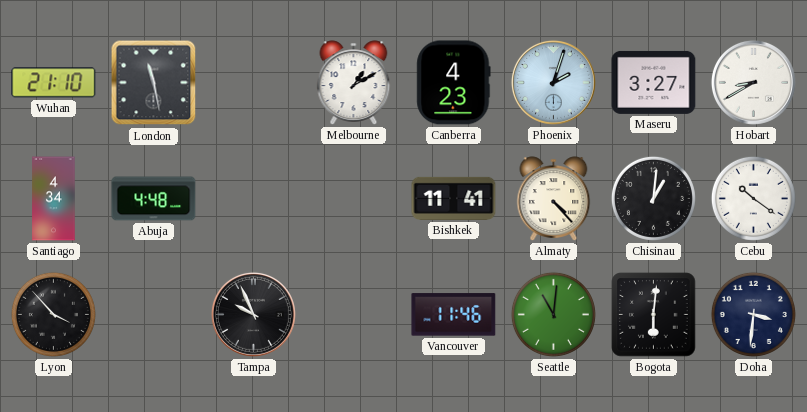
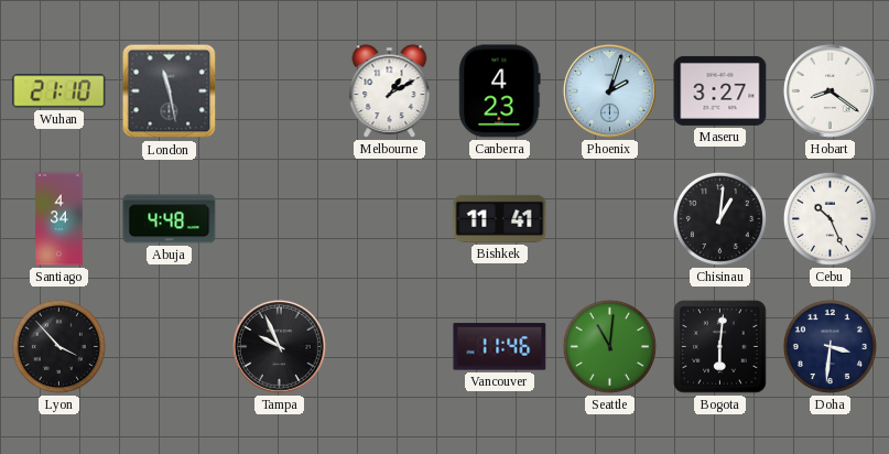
Hobart: 8:40 -> 8:21 (830, 90)
Almaty: 4:23 -> none (554, 199)
Cebu: 10:21 -> 10:26 (830, 218)
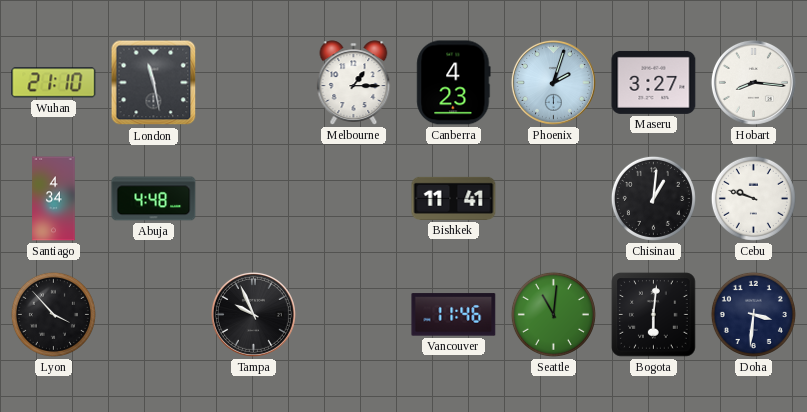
Melbourne: 1:10 -> 1:15 (354, 83)
Hobart: 8:21 -> 8:16 (753, 82)
Cebu: 10:26 -> 9:48 (753, 198)
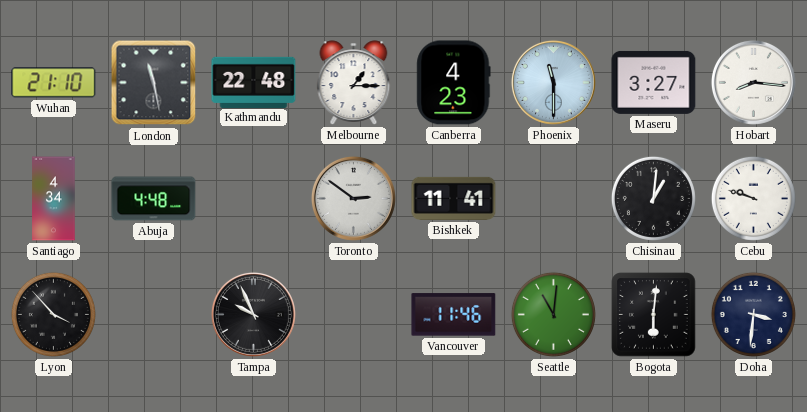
Kathmandu: none -> 22:48 (254, 82)
Phoenix: 2:03 -> 11:30 (553, 82)
Toronto: none -> 2:51 (353, 198)
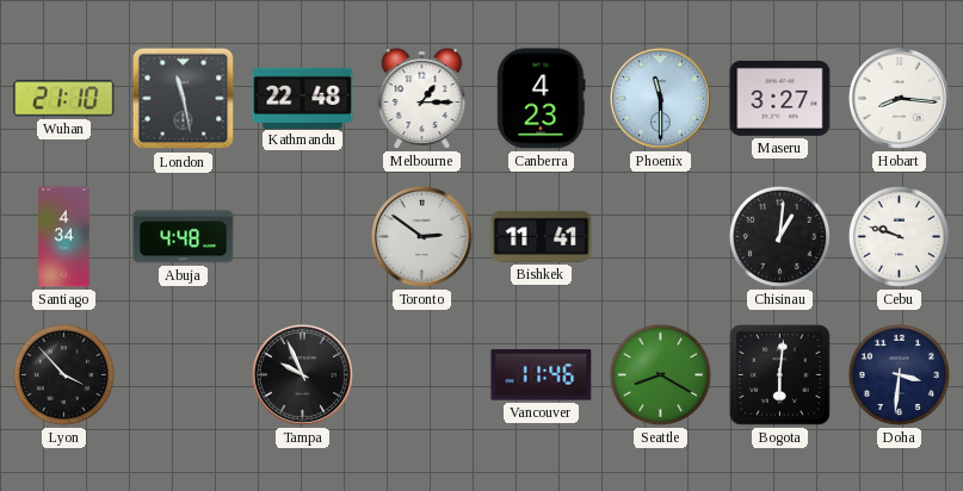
Seattle: 11:01 -> 8:20 (660, 374)
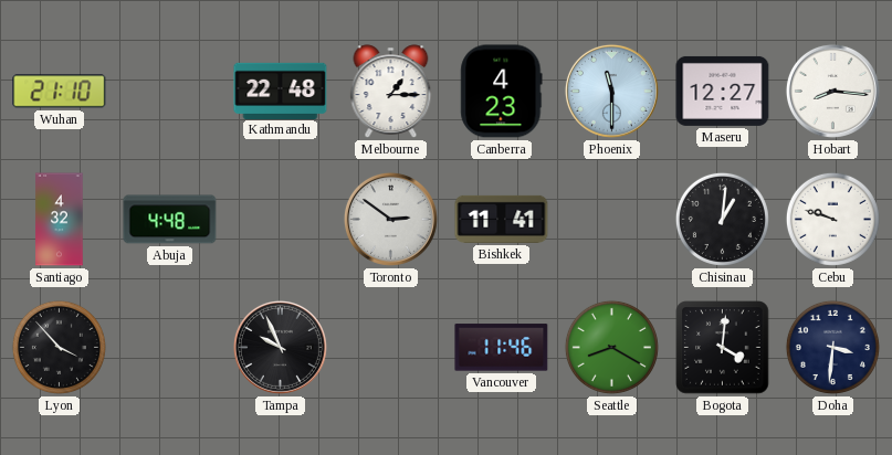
London: 11:28 -> none (184, 99)
Maseru: 3:27 -> 12:27 (723, 91)
Santiago: 4:34 -> 4:32 (60, 220)
Bogota: 6:01 -> 4:01 (723, 348)
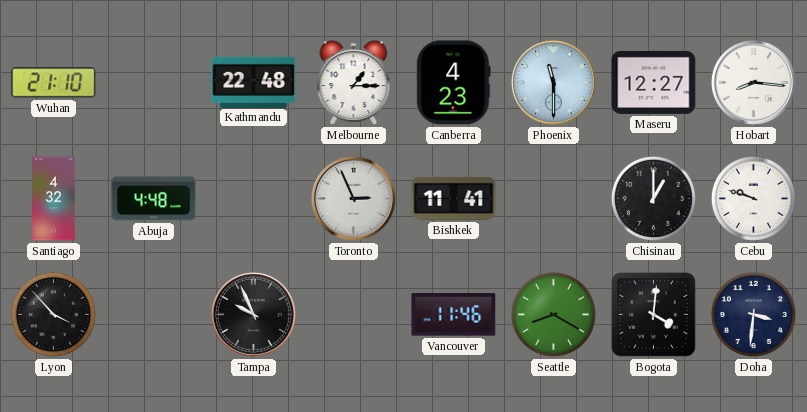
Toronto: 2:51 -> 2:56 (353, 198)
Chisinau: 1:01 -> 1:00 (653, 198)
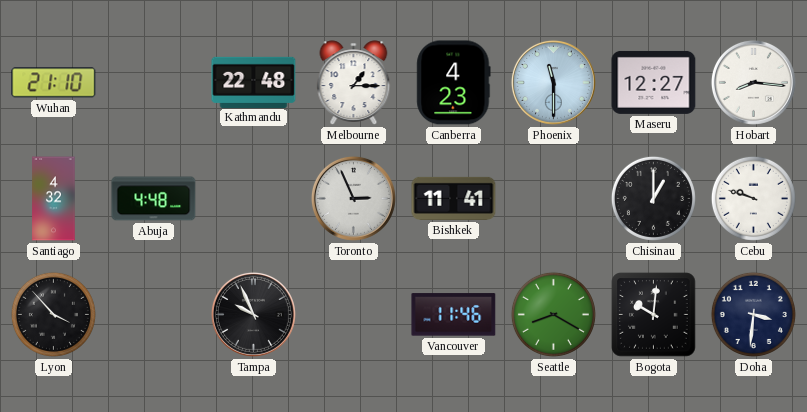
Bogota: 4:01 -> 10:01 (654, 315)
